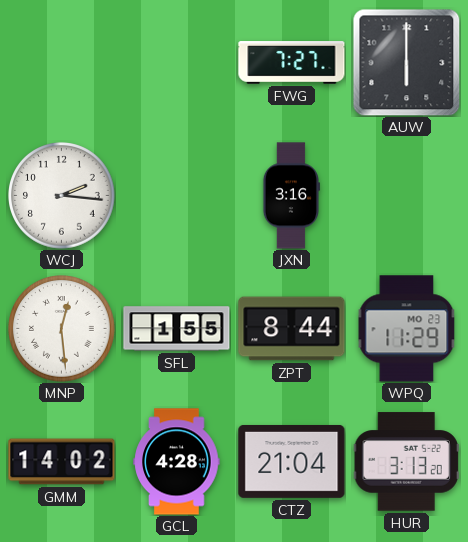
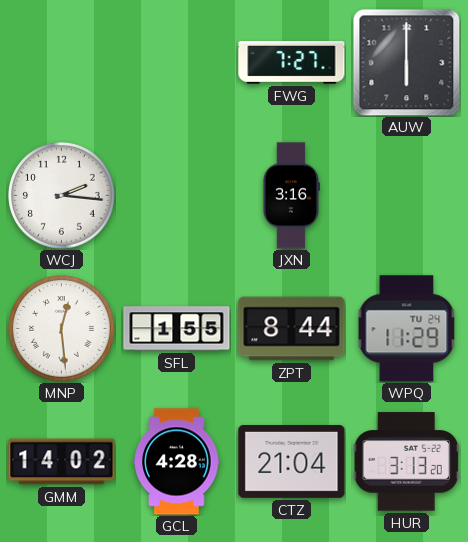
WPQ date: MO 23 -> TU 24 (407, 329)
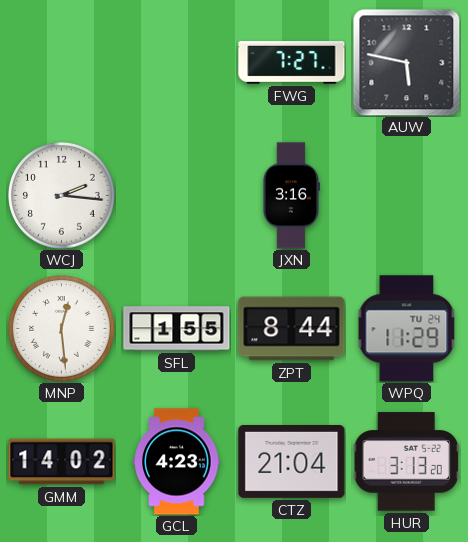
AUW: 6:00 -> 5:47 (406, 62)
GCL: 4:28 -> 4:23 (177, 462)
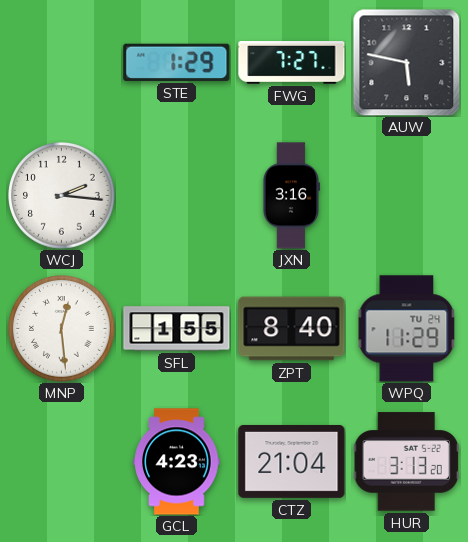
STE: none -> 1:29 (177, 62)
ZPT: 8:44 -> 8:40 (292, 329)
GMM: 14:02 -> none (62, 462)
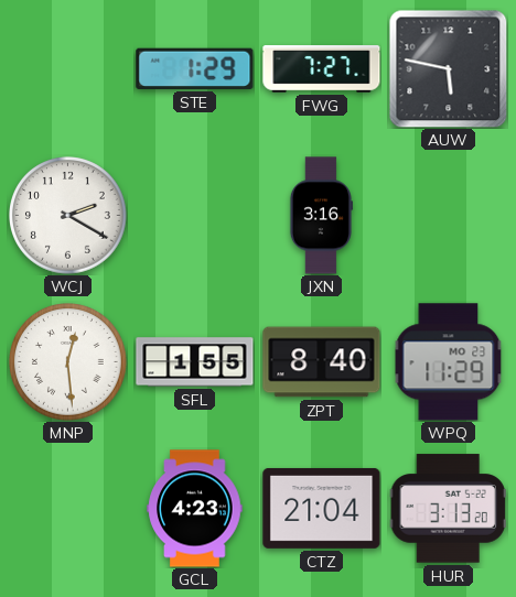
WCJ: 2:16 -> 2:20 (68, 216)
WPQ date: TU 24 -> MO 23 (449, 362)
